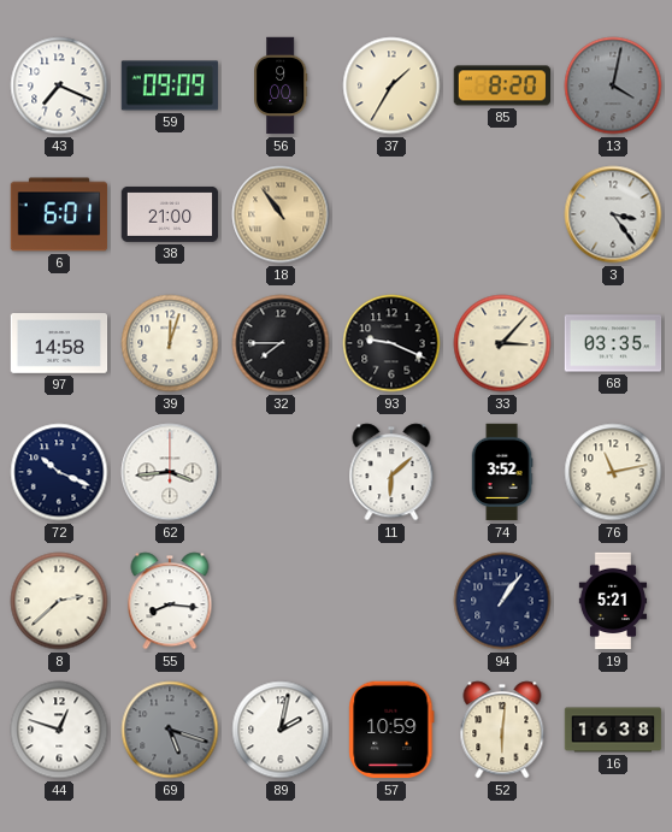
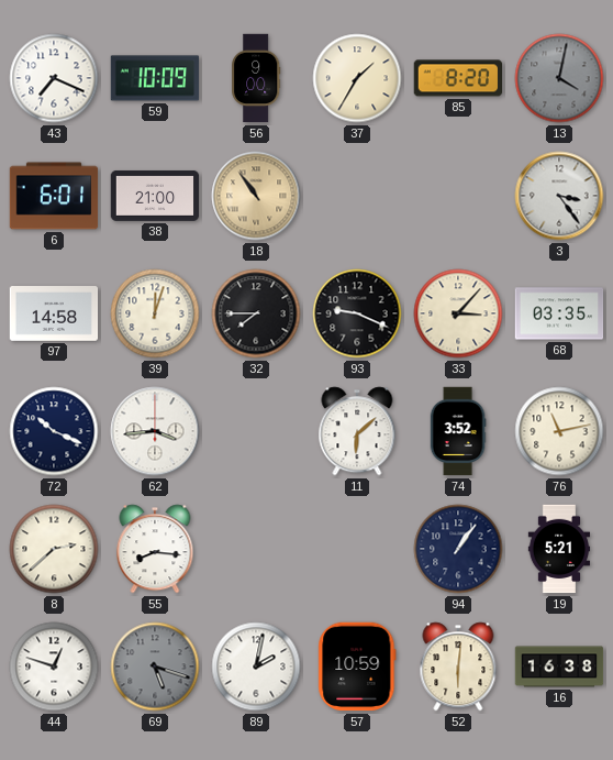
59: 09:09 -> 10:09 (155, 78)
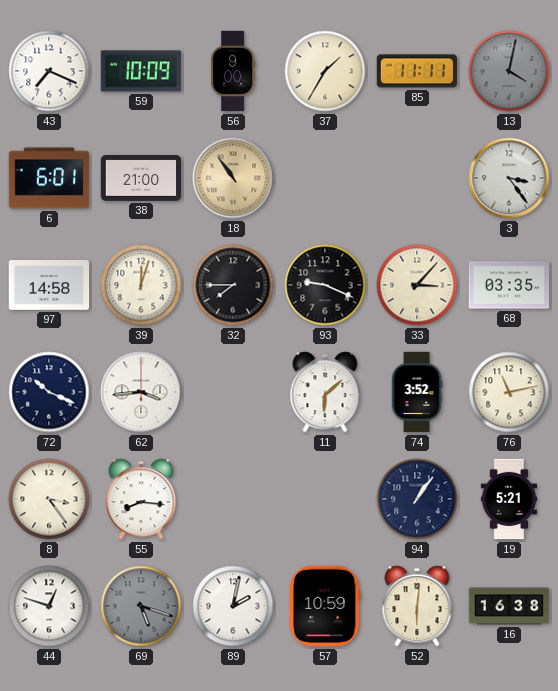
85: 8:20 -> 11:11 (417, 71)
8: 2:38 -> 3:24 (49, 499)
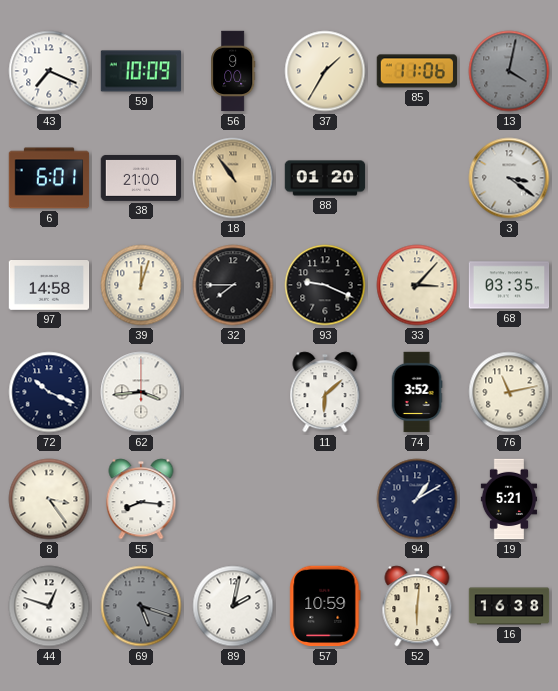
85: 11:11 -> 11:06 (417, 71)
88: none -> 01:20 (325, 178)
3: 3:24 -> 3:21 (509, 178)
94: 1:06 -> 1:10 (417, 499)
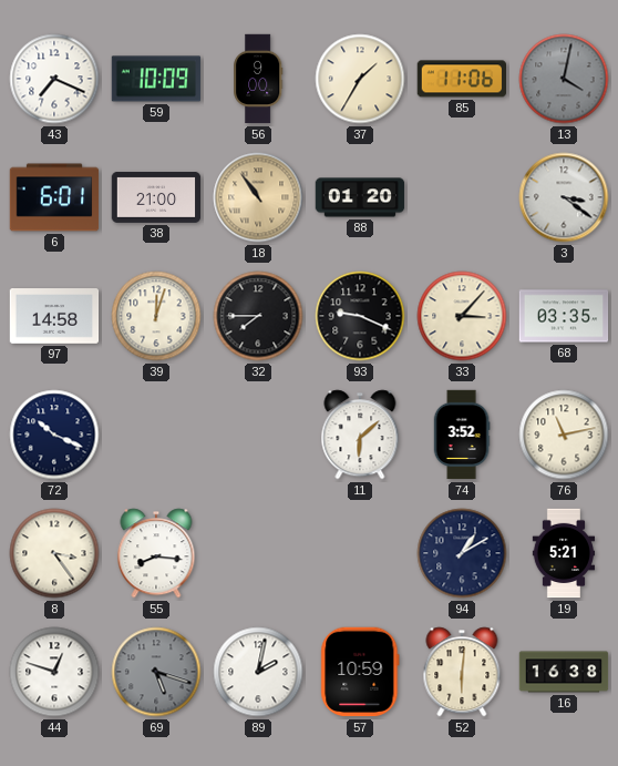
62: 3:44 -> none (141, 392)
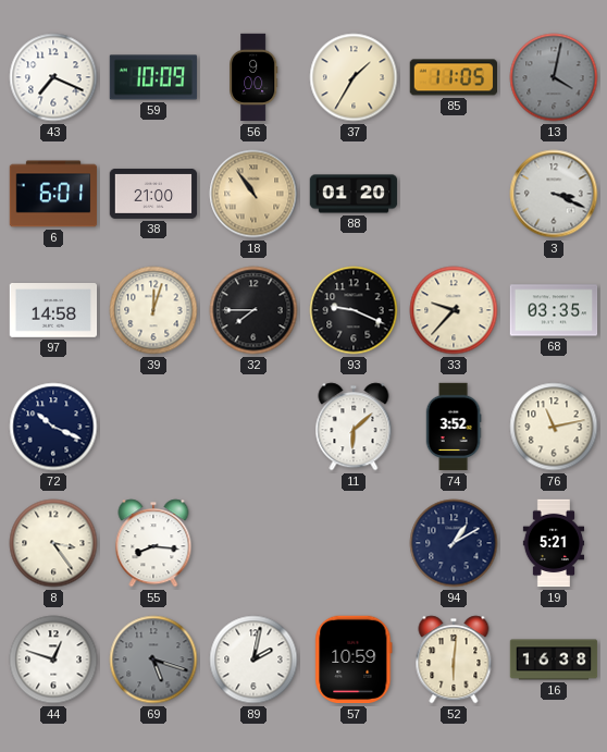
85: 11:06 -> 11:05 (454, 77)
3: 3:21 -> 3:19 (554, 194)
33: 3:07 -> 9:37 (454, 310)
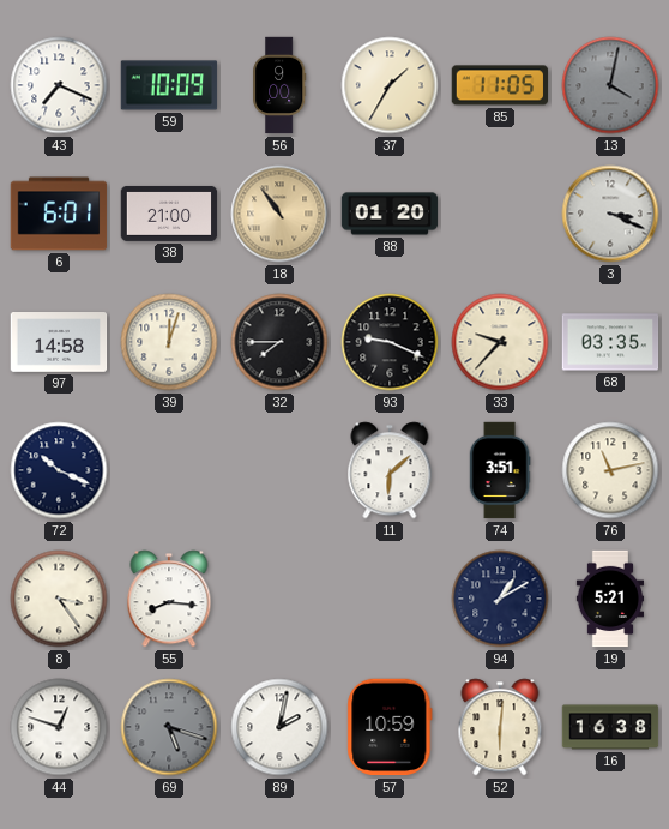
74: 3:52 -> 3:51 (500, 470)
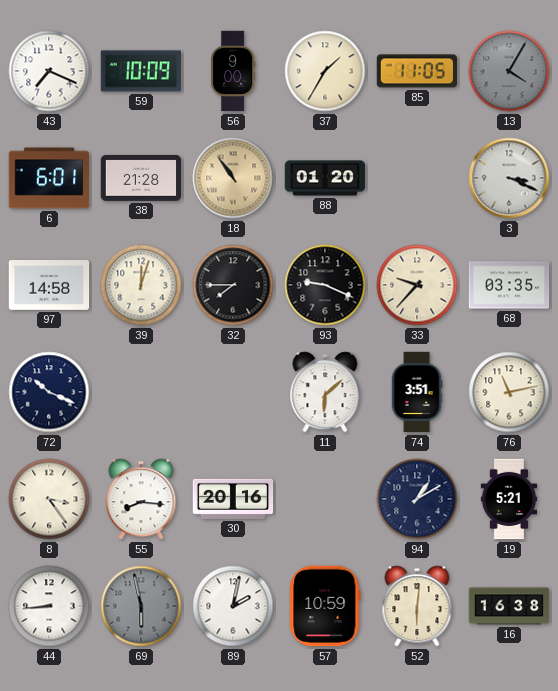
13: 4:02 -> 4:05 (509, 71)
38: 21:00 -> 21:28 (141, 178)
30: none -> 20:16 (233, 499)
44: 12:48 -> 8:44 (49, 606)
69: 5:18 -> 5:58 (141, 606)
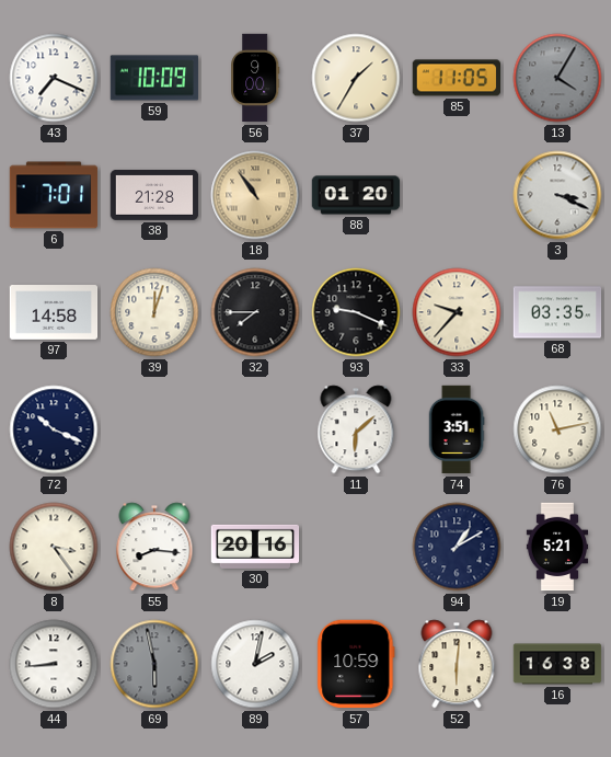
6: 6:01 -> 7:01 (54, 195)
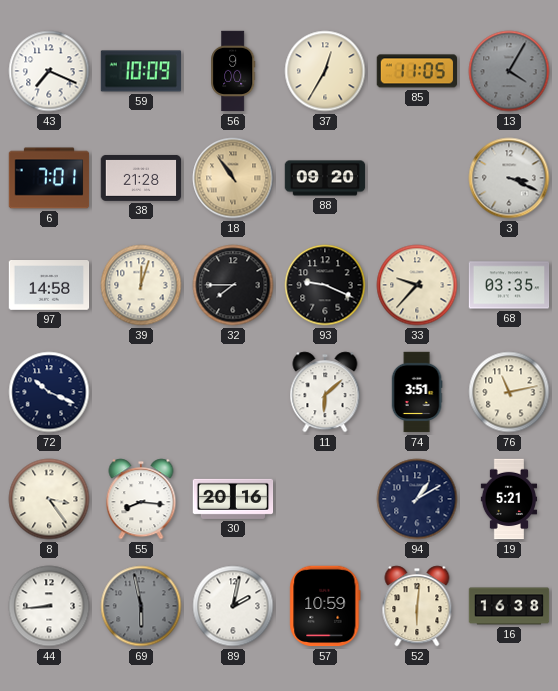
37: 1:35 -> 12:35 (325, 71)
88: 01:20 -> 09:20 (325, 178)
